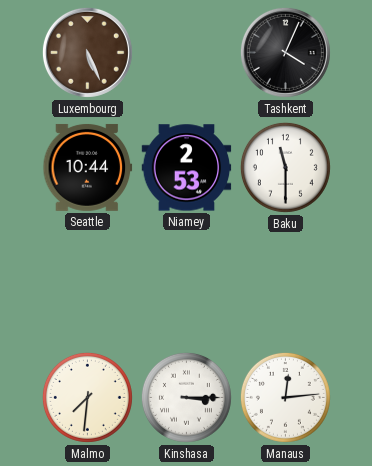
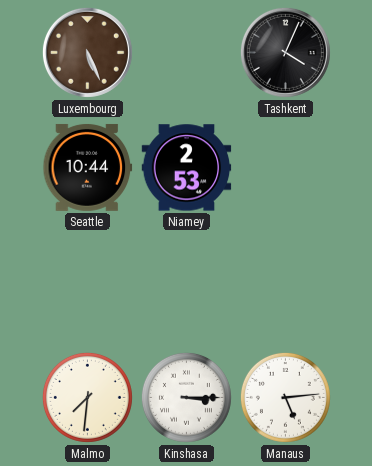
Baku: 11:30 -> none (285, 167)
Manaus: 12:14 -> 5:14 (285, 397)
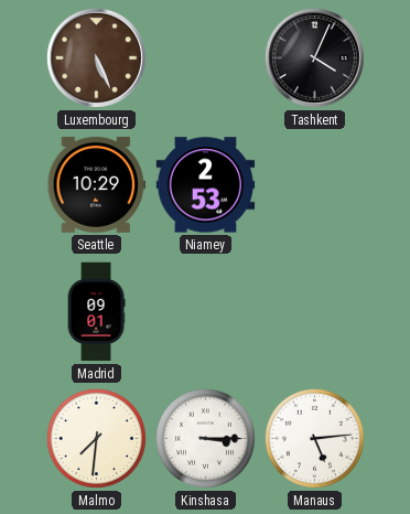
Seattle: 10:44 -> 10:29 (97, 184)
Madrid: none -> 09:01 (96, 312)
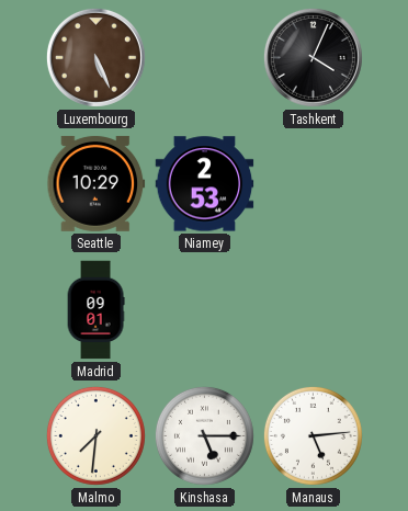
Kinshasa: 3:15 -> 5:15 (204, 435)
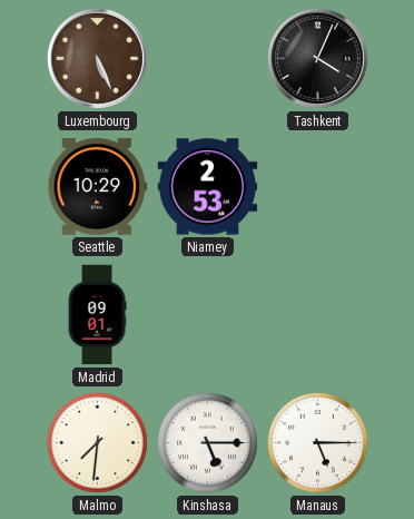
Manaus: 5:14 -> 5:15 (317, 442)
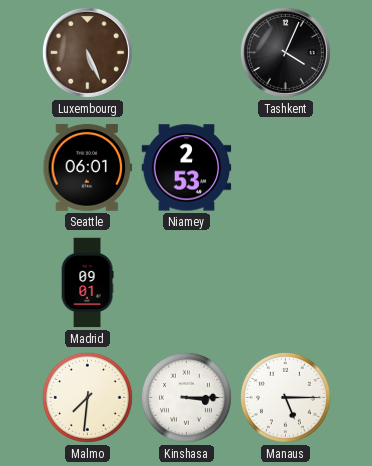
Seattle: 10:29 -> 06:01 (88, 167)
Kinshasa: 5:15 -> 3:15 (186, 397)
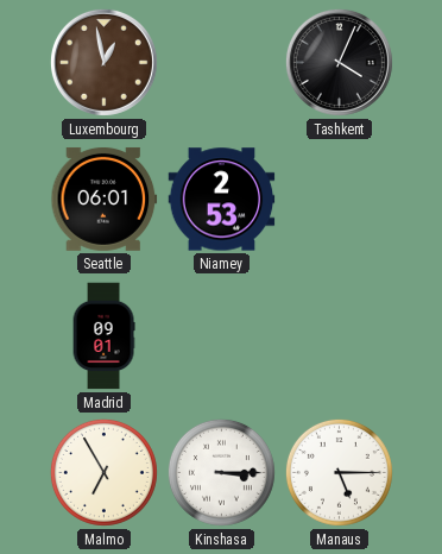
Luxembourg: 5:26 -> 12:58 (103, 62)
Malmo: 7:31 -> 6:55 (103, 472)
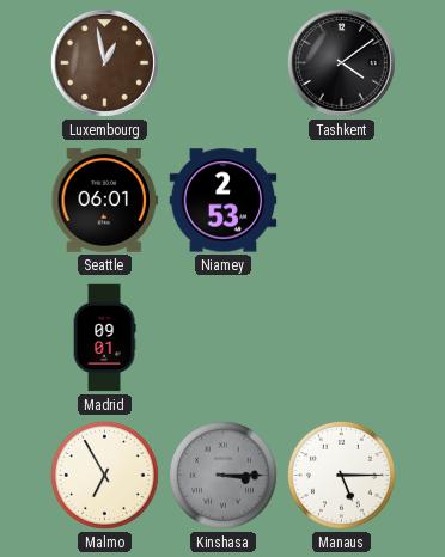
Tashkent: 4:04 -> 4:09 (341, 62)
Kinshasa dial: white -> grey (222, 475)
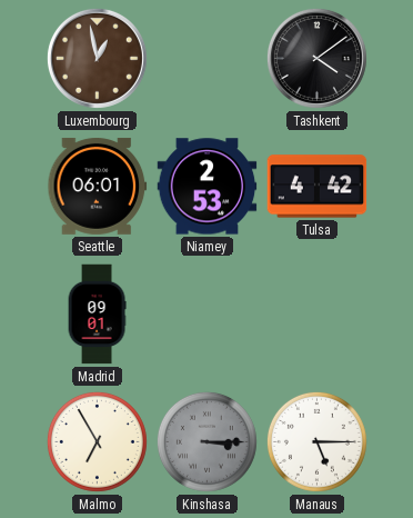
Tulsa: none -> 4:42 (318, 187)
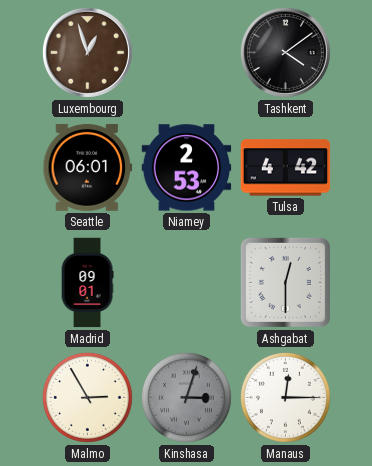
Luxembourg: 12:58 -> 12:57 (87, 52)
Ashgabat: none -> 12:30 (285, 282)
Malmo: 6:55 -> 2:55 (87, 397)
Kinshasa: 3:15 -> 3:03 (186, 397)
Manaus: 5:15 -> 12:15 (285, 397)
